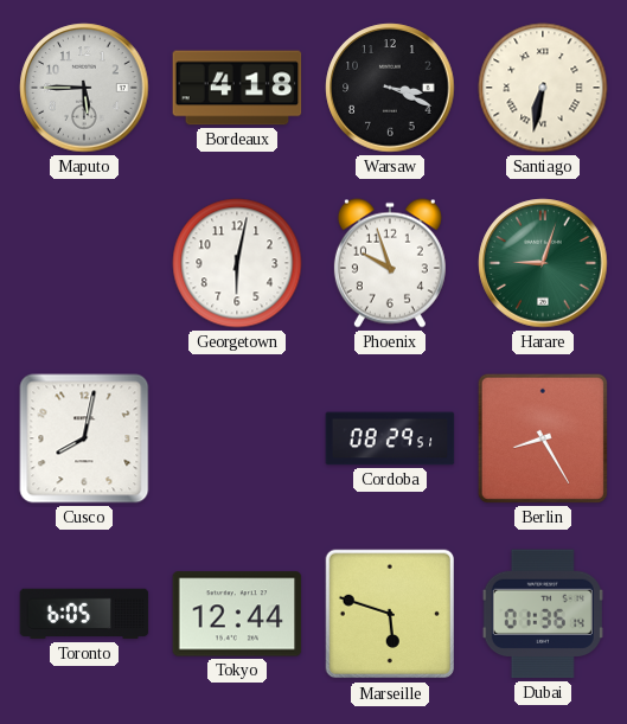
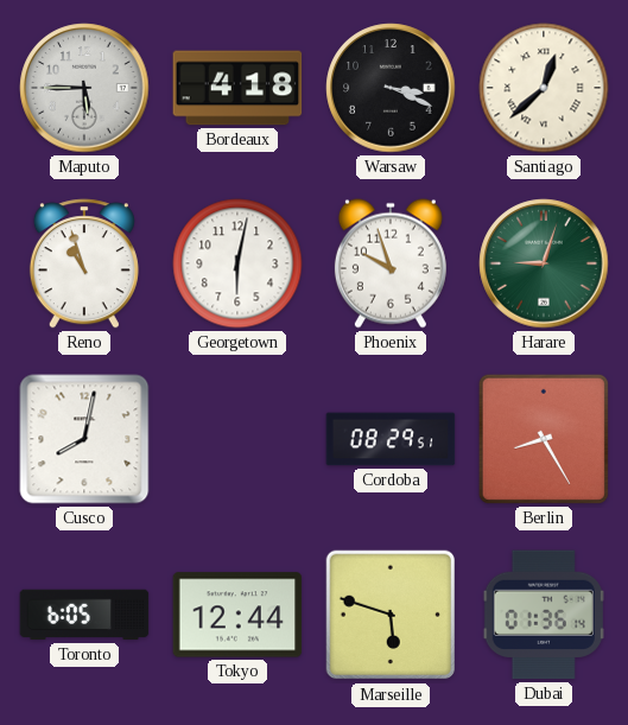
Santiago: 6:32 -> 12:38 (544, 88)
Reno: none -> 10:57 (84, 263)
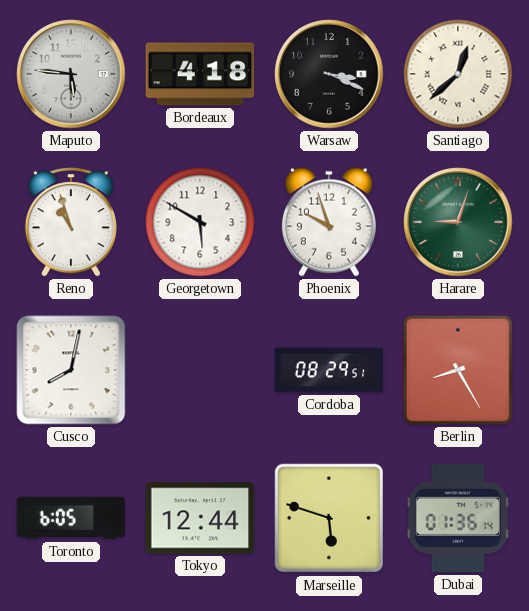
Maputo: 5:45 -> 5:46 (71, 74)
Georgetown: 6:02 -> 5:50 (200, 222)
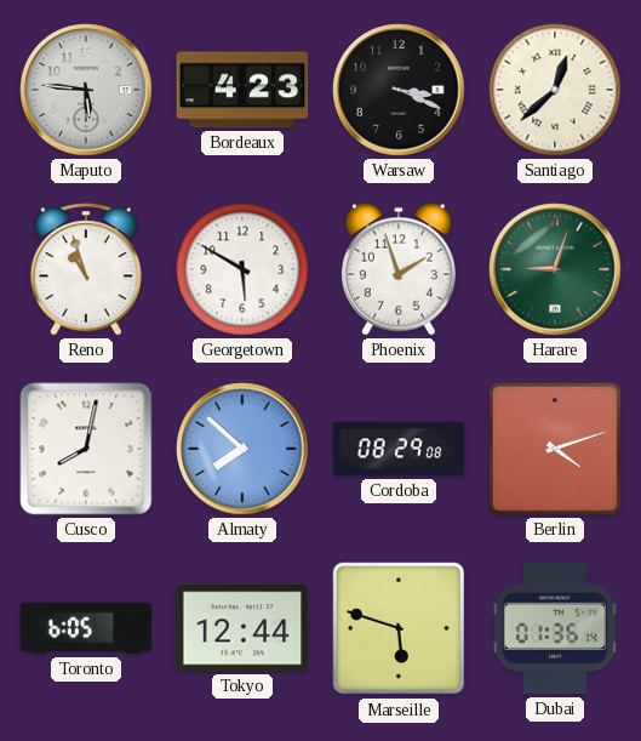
Bordeaux: 4:18 -> 4:23 (242, 90)
Phoenix: 9:57 -> 1:57 (399, 269)
Almaty: none -> 7:52 (242, 449)
Cordoba: 08:29:51 -> 08:29:08 (399, 449)
Berlin: 8:25 -> 4:12 (555, 449)
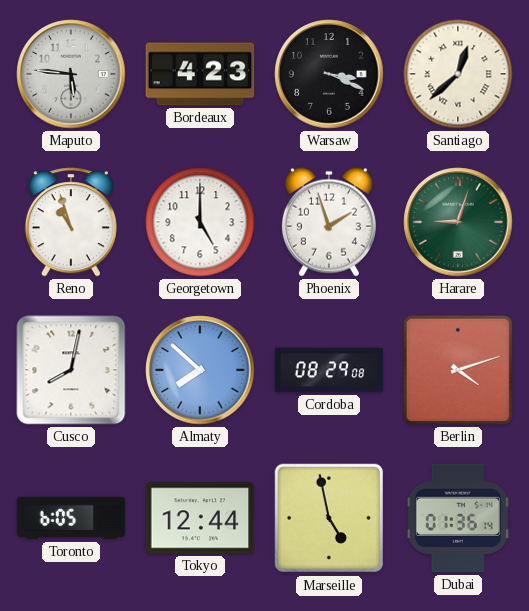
Georgetown: 5:50 -> 5:00 (200, 222)
Marseille: 5:48 -> 4:58 (329, 518)
